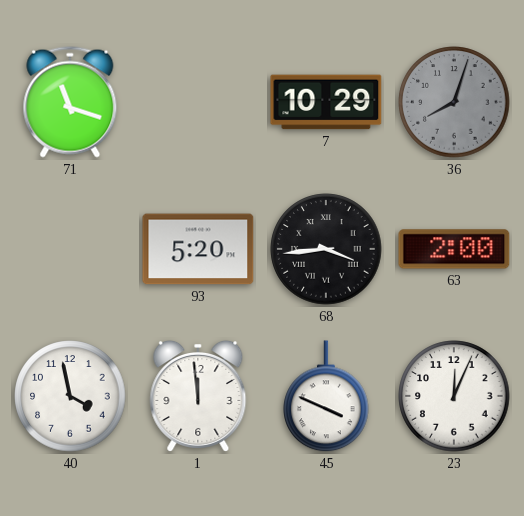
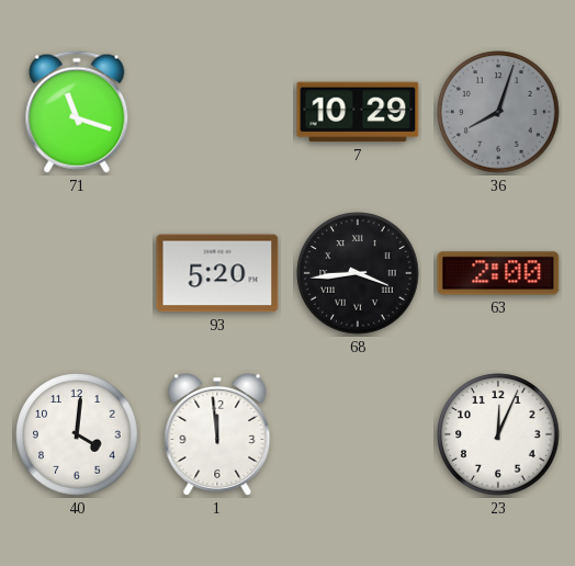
40: 3:58 -> 4:01 (77, 434)
45: 3:49 -> none (326, 397)
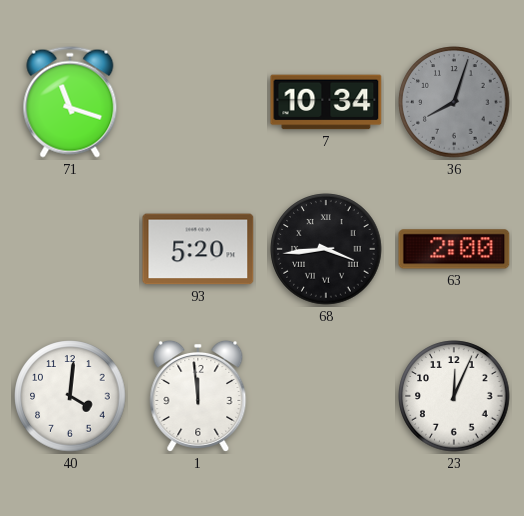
7: 10:29 -> 10:34 (326, 102)
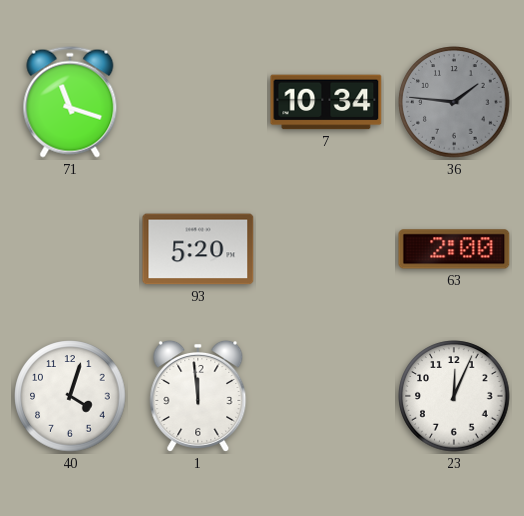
36: 8:03 -> 1:46 (454, 102)
68: 3:44 -> none (326, 249)
40: 4:01 -> 4:03 (70, 396)
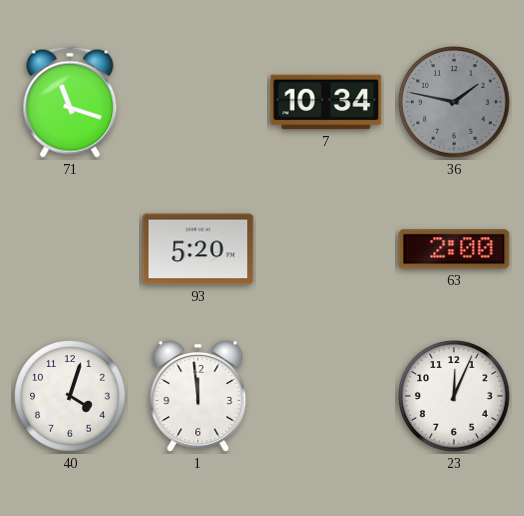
36: 1:46 -> 1:47 (454, 102)
